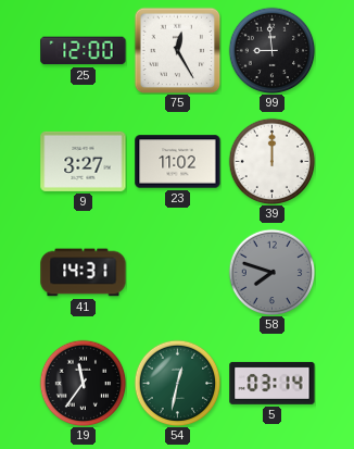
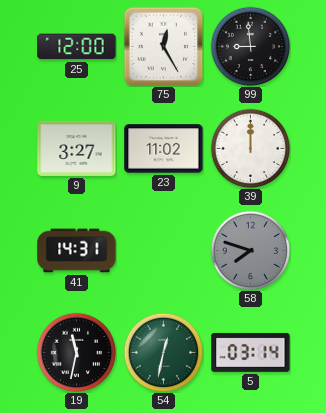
19: 11:36 -> 11:32 (76, 352)
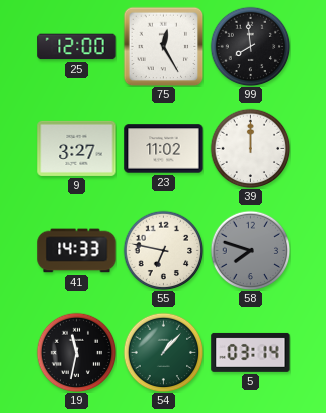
99: 8:59 -> 7:59 (250, 46)
41: 14:31 -> 14:33 (77, 251)
55: none -> 6:47 (163, 250)
54: 12:32 -> 1:07 (163, 352)
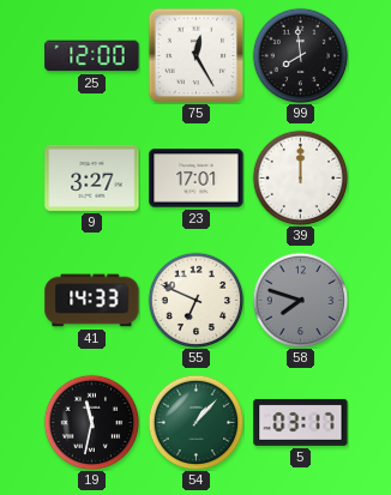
23: 11:02 -> 17:01 (197, 179)
55: 6:47 -> 6:49 (195, 300)
5: 03:14 -> 03:17 (301, 422)
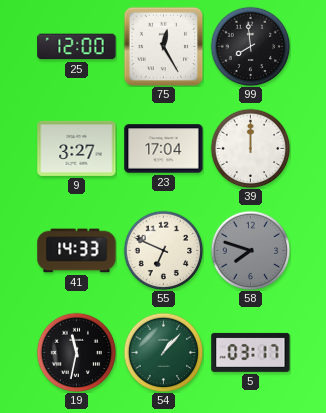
23: 17:01 -> 17:04 (164, 149)
